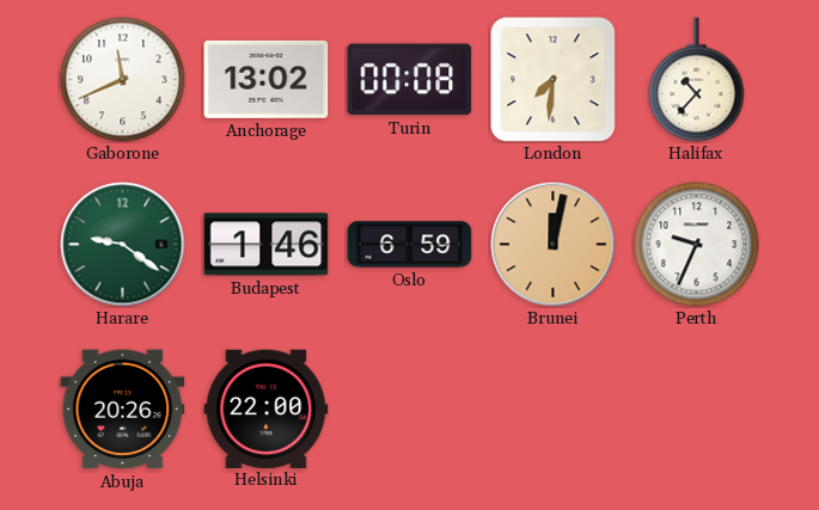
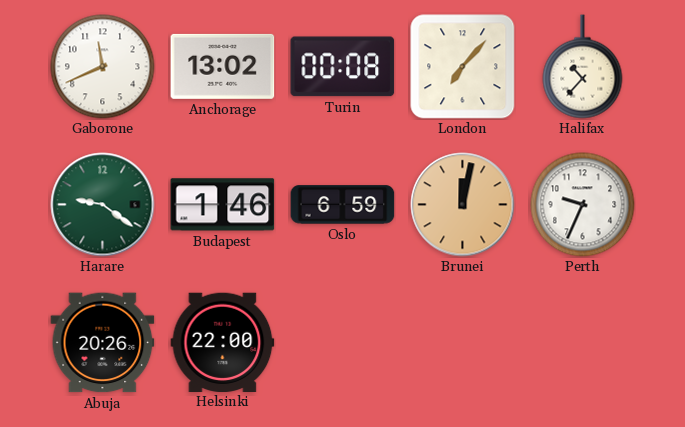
London: 7:31 -> 7:07 (463, 67)
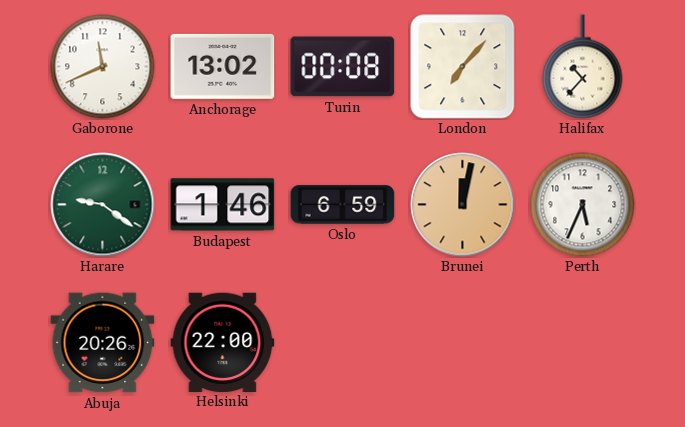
Perth: 9:34 -> 5:34 (583, 205)
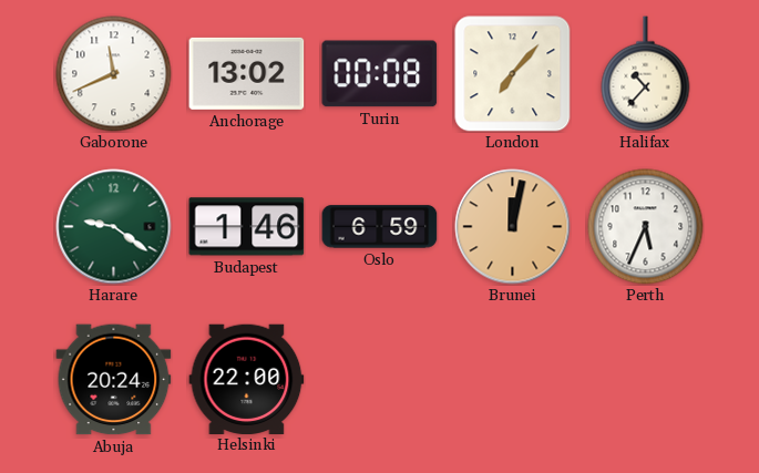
Abuja: 20:26 -> 20:24 (114, 380)
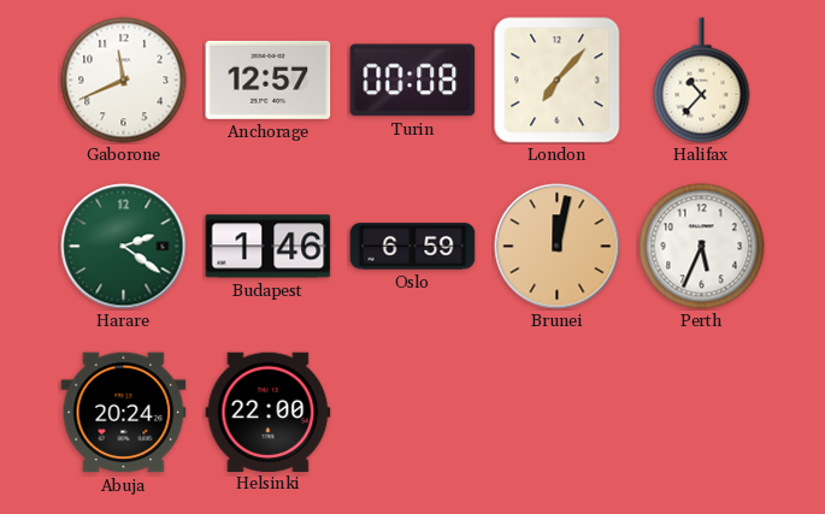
Anchorage: 13:02 -> 12:57 (269, 79)
Harare: 9:21 -> 2:21 (124, 247)
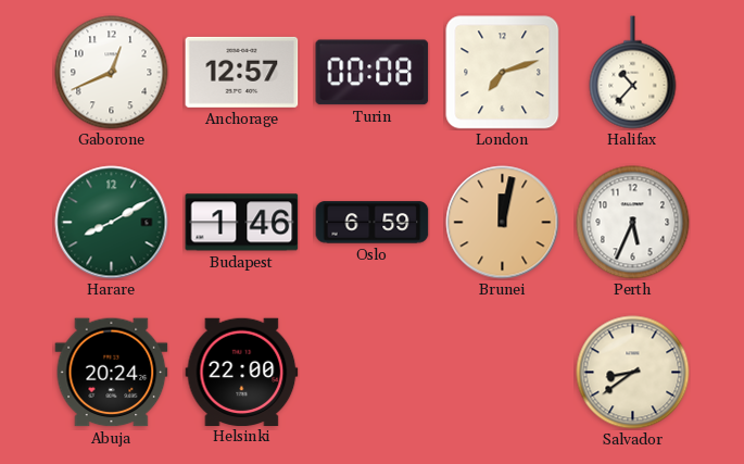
Gaborone: 11:41 -> 12:41 (112, 73)
London: 7:07 -> 7:12 (503, 73)
Harare: 2:21 -> 8:10 (112, 223)
Salvador: none -> 8:39 (633, 373)
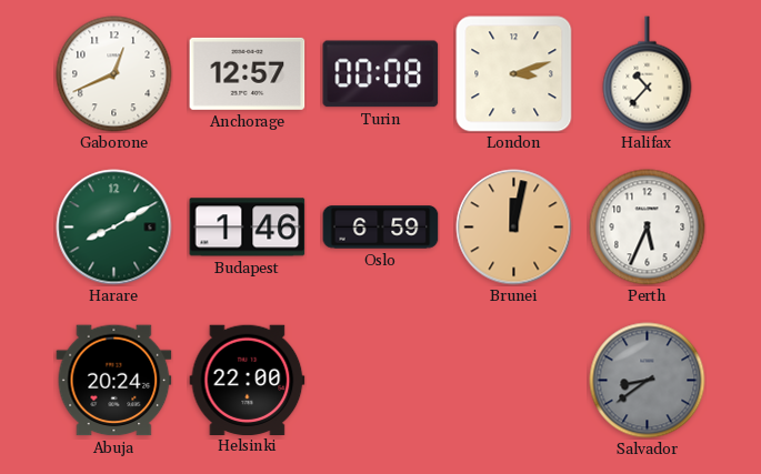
London: 7:12 -> 3:12 (514, 74)
Salvador dial: cream -> grey (648, 381)
